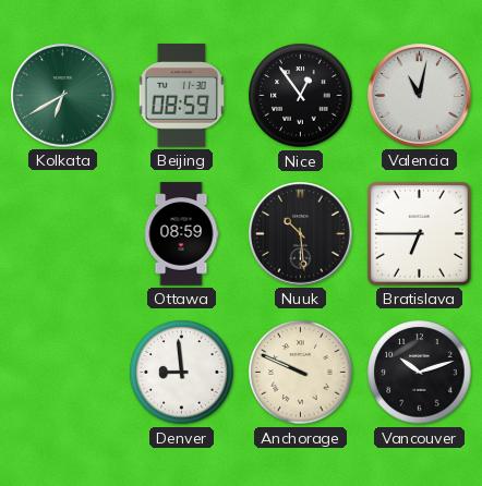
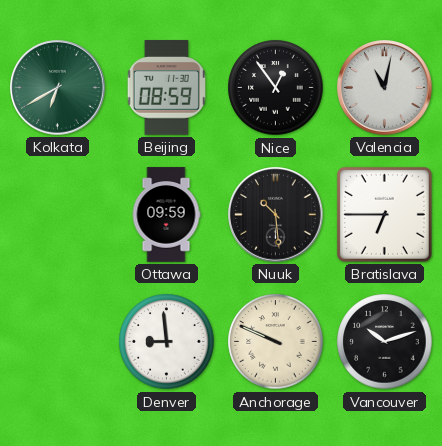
Ottawa: 08:59 -> 09:59 (166, 215)
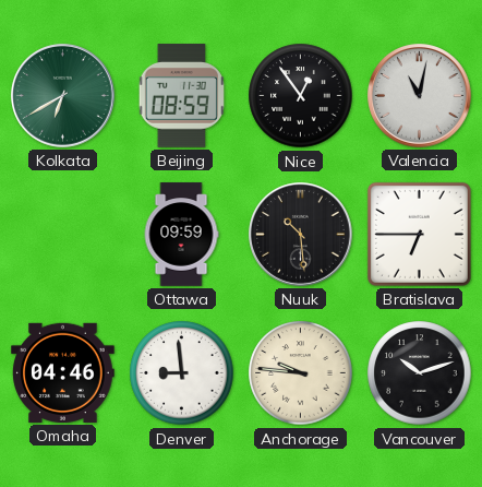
Omaha: none -> 04:46 (63, 372)
Anchorage: 9:49 -> 9:46 (301, 373)
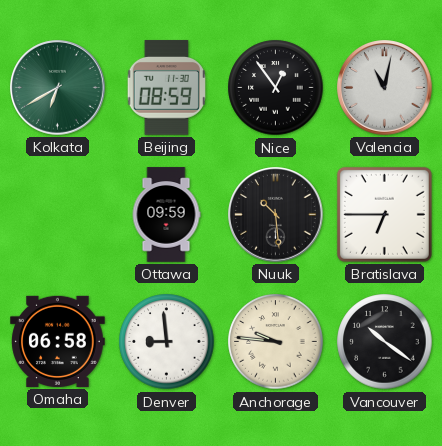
Omaha: 04:46 -> 06:58 (58, 341)
Vancouver: 10:12 -> 10:21 (385, 342)
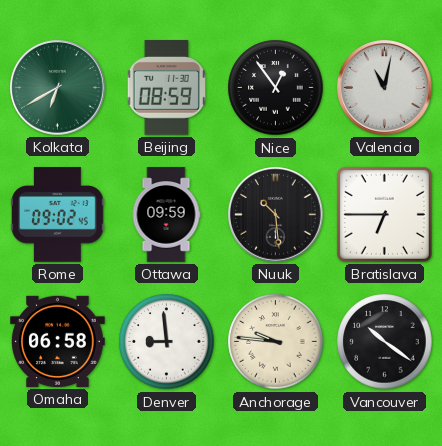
Rome: none -> 09:02 (58, 215)
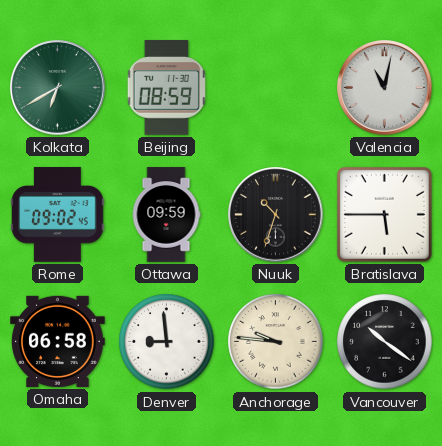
Nice: 12:54 -> none (276, 88)
Nuuk: 10:29 -> 10:33 (276, 215)
Bratislava: 6:45 -> 5:45 (384, 214)
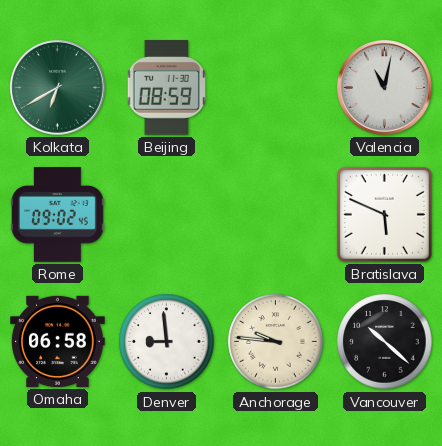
Ottawa: 09:59 -> none (166, 215)
Nuuk: 10:33 -> none (276, 215)
Bratislava: 5:45 -> 5:49 (384, 214)
Vancouver: 10:21 -> 10:22 (385, 342)
